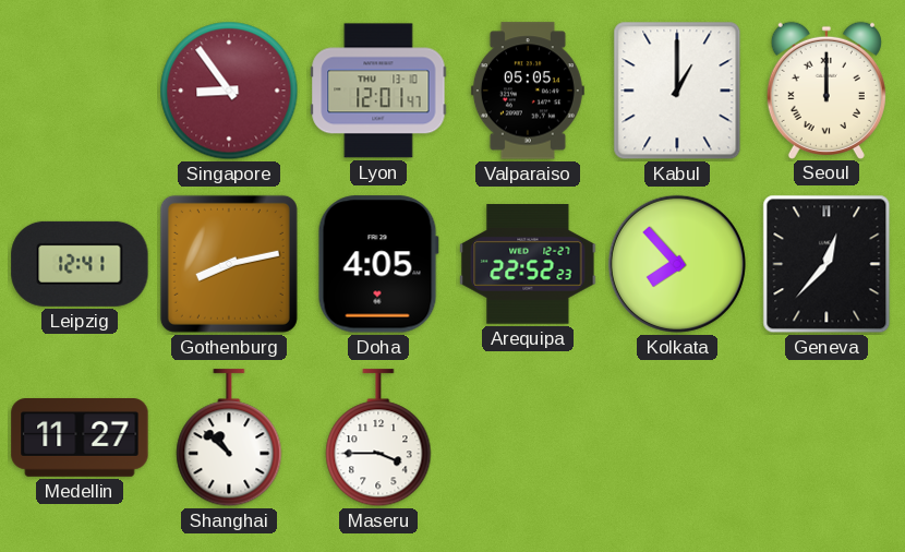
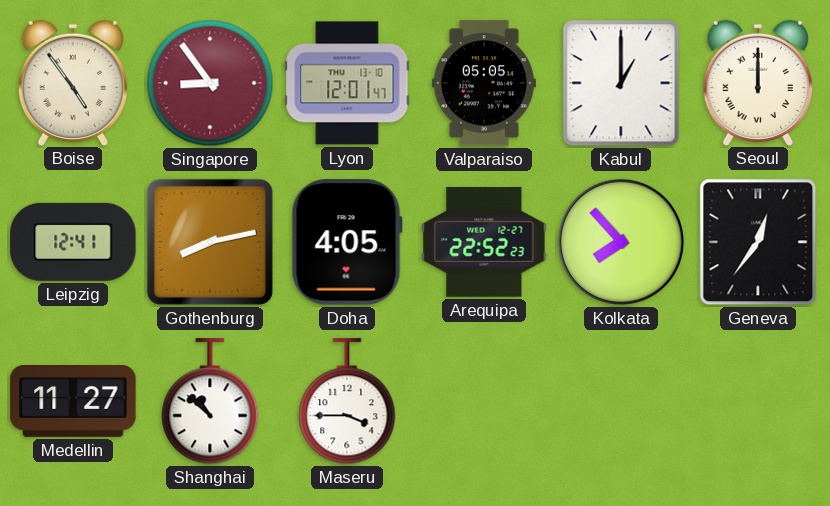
Boise: none -> 4:54 (73, 82)
Geneva: 12:37 -> 12:36 (758, 242)
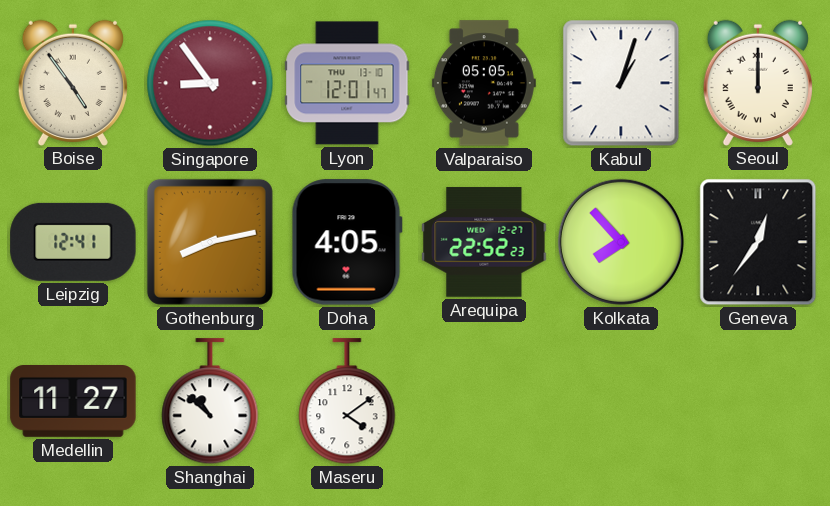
Kabul: 1:00 -> 1:03 (621, 83)
Maseru: 3:45 -> 4:09 (347, 402)
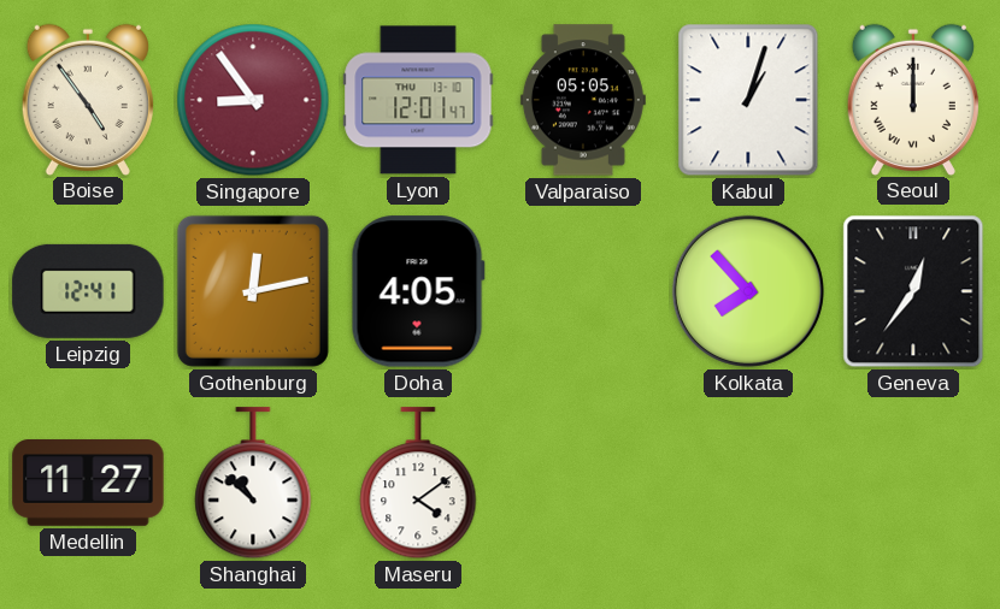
Gothenburg: 8:13 -> 12:13 (253, 291)
Arequipa: 22:52 -> none (484, 242)
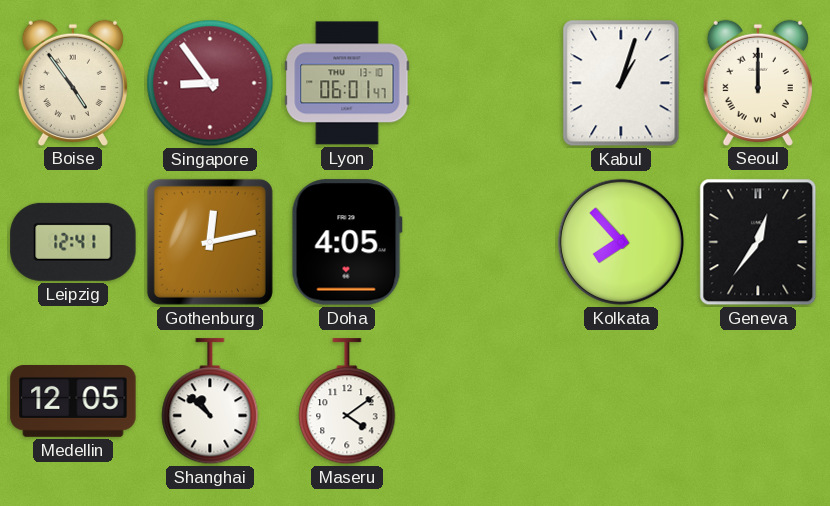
Lyon: 12:01 -> 06:01 (347, 83)
Valparaiso: 05:05 -> none (583, 100)
Medellin: 11:27 -> 12:05 (73, 402)
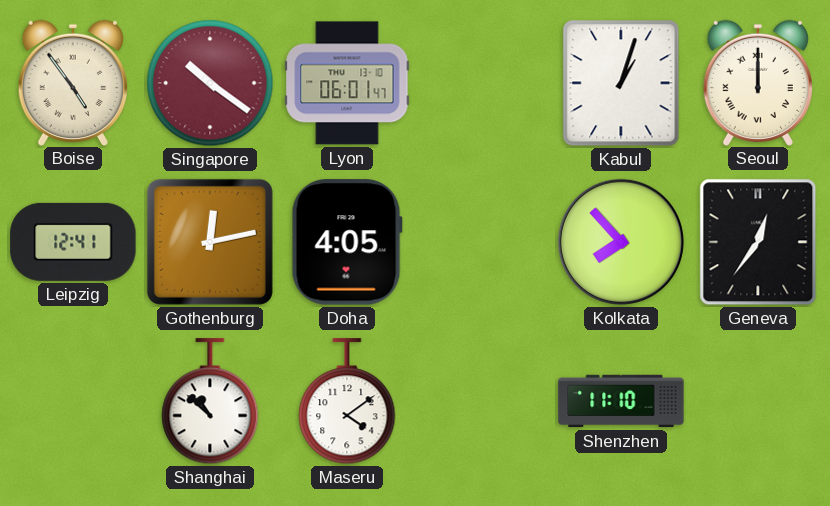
Singapore: 8:54 -> 10:21 (210, 83)
Medellin: 12:05 -> none (73, 402)
Shenzhen: none -> 11:10 (621, 401)
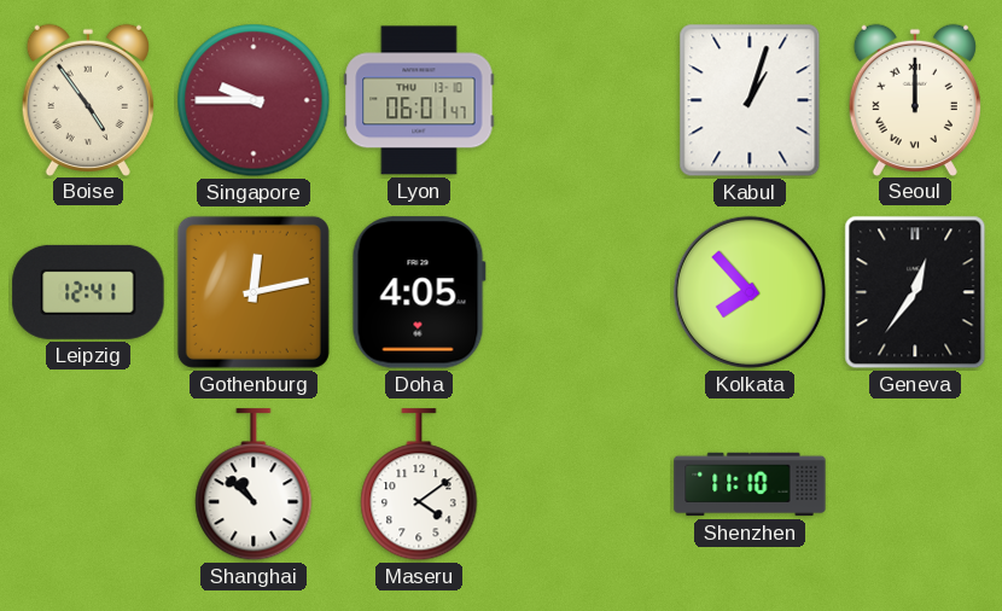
Singapore: 10:21 -> 9:45 (254, 100)
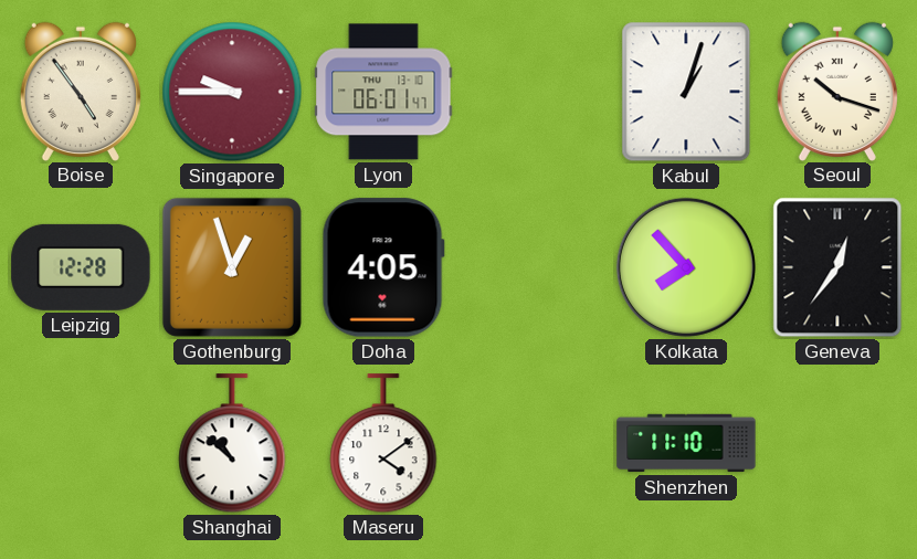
Seoul: 12:00 -> 10:18 (837, 91)
Leipzig: 12:41 -> 12:28 (81, 267)
Gothenburg: 12:13 -> 12:57 (232, 267)
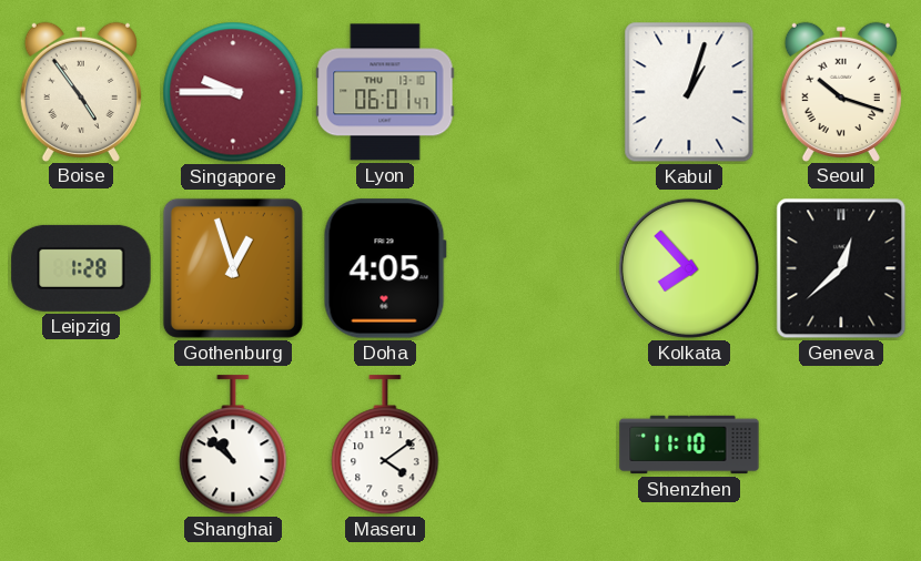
Leipzig: 12:28 -> 1:28 (81, 268)
Geneva: 12:36 -> 12:38 (841, 268)
